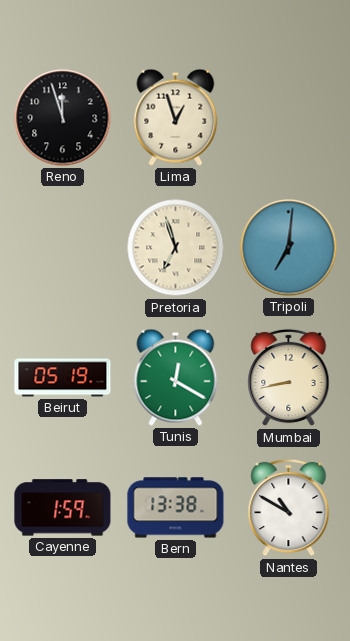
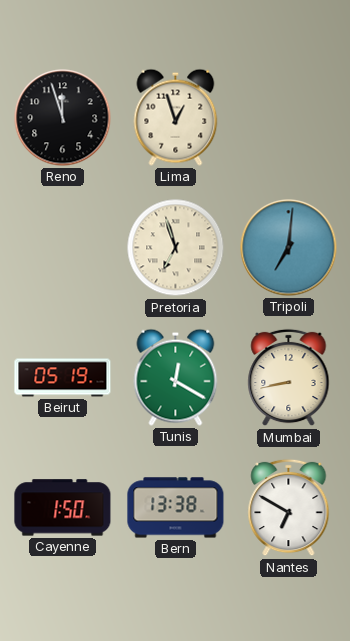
Cayenne: 1:59 -> 1:50 (63, 508)
Nantes: 10:50 -> 6:50 (289, 508)
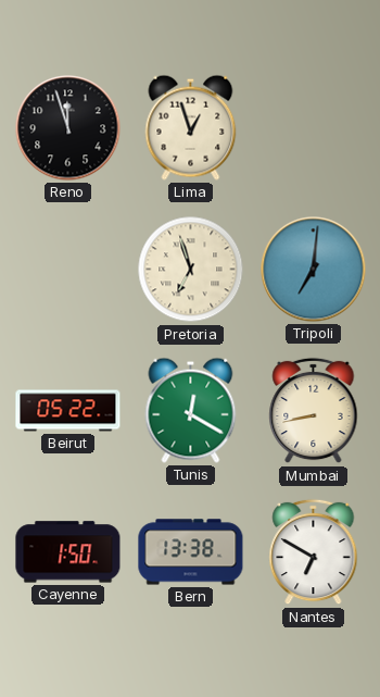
Beirut: 05:19 -> 05:22 (68, 411)
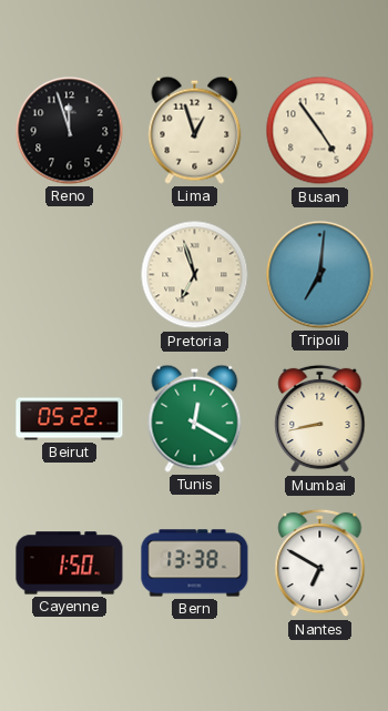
Busan: none -> 4:54 (320, 131)
